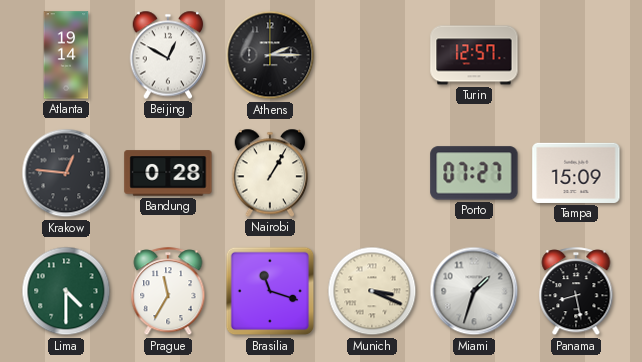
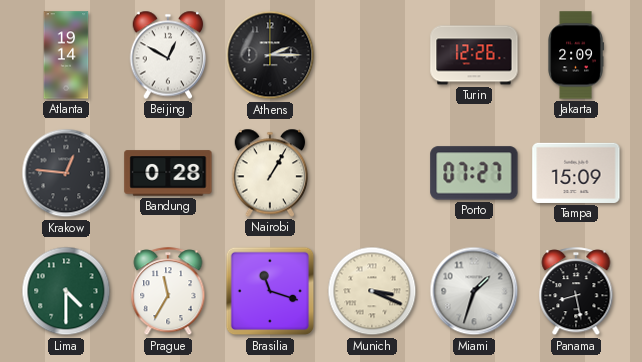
Turin: 12:57 -> 12:26 (474, 55)
Jakarta: none -> 2:09 (576, 55)
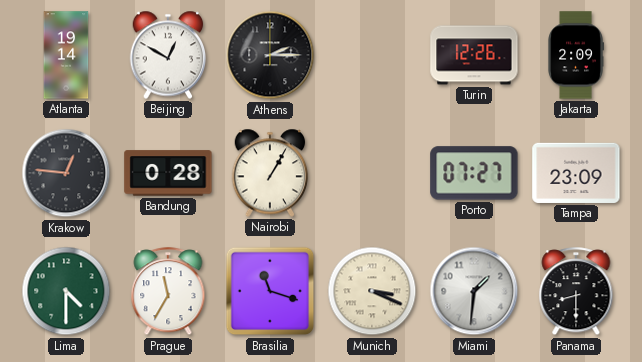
Tampa: 15:09 -> 23:09 (576, 173)
Miami: 1:33 -> 1:31 (474, 291)
Panama: 8:28 -> 8:30 (576, 292)
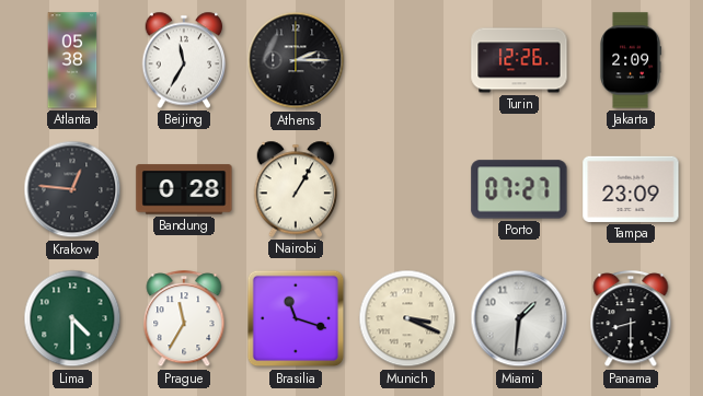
Atlanta: 19:14 -> 05:38 (72, 60)
Beijing: 12:50 -> 11:35 (184, 60)
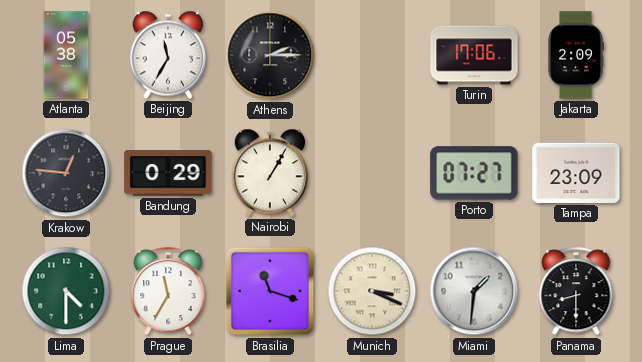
Turin: 12:26 -> 17:06 (474, 55)
Bandung: 0:28 -> 0:29 (168, 173)
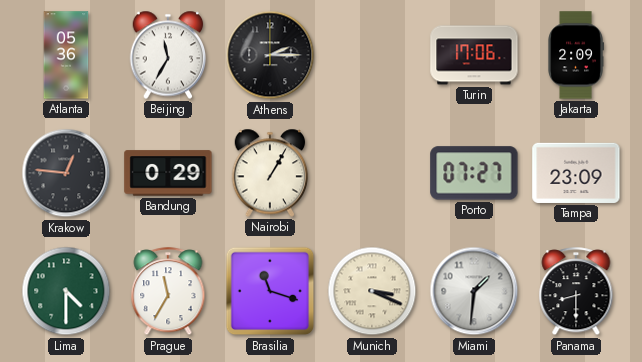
Atlanta: 05:38 -> 05:36 (66, 55)
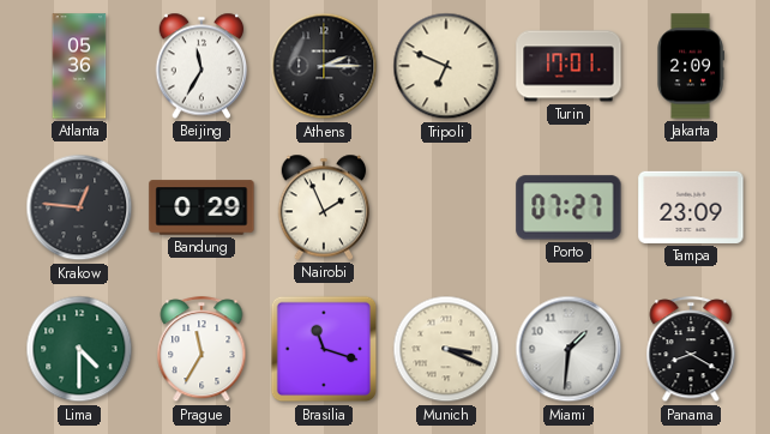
Tripoli: none -> 6:49 (446, 66)
Turin: 17:06 -> 17:01 (569, 66)
Nairobi: 1:05 -> 1:56 (324, 207)
Panama: 8:30 -> 8:20 (691, 350)
